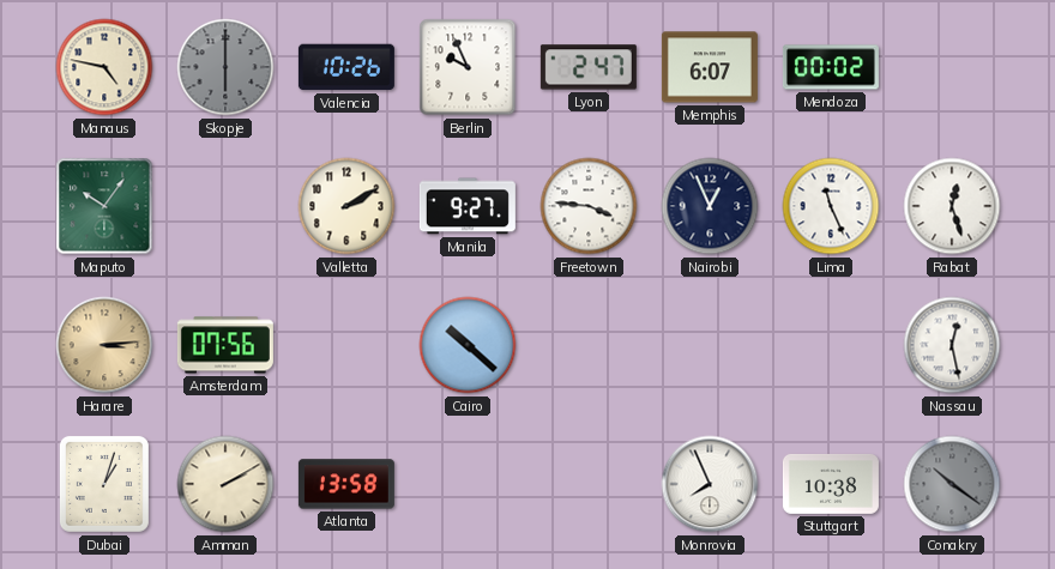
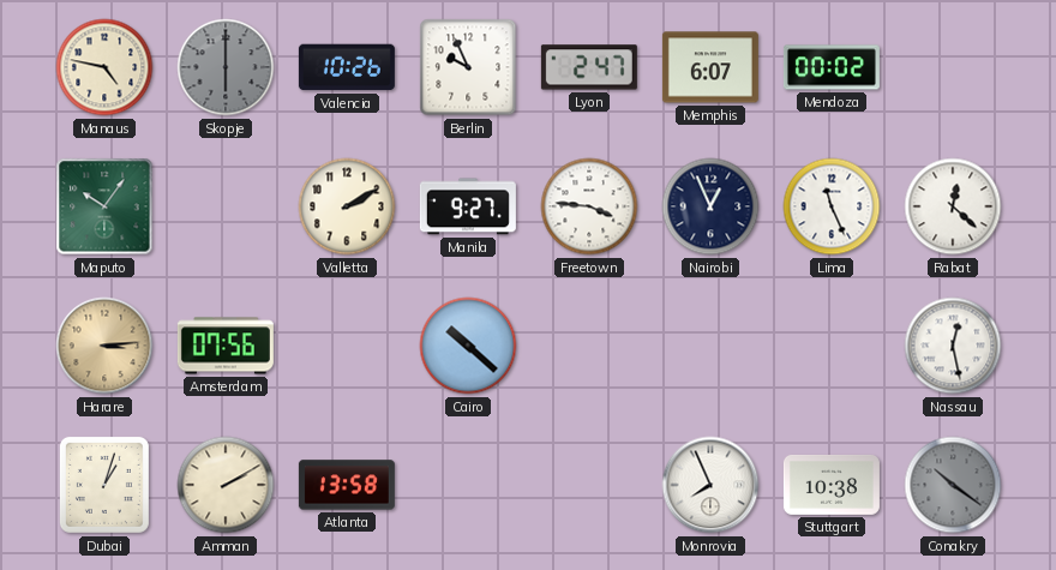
Rabat: 12:27 -> 12:22 (953, 206)
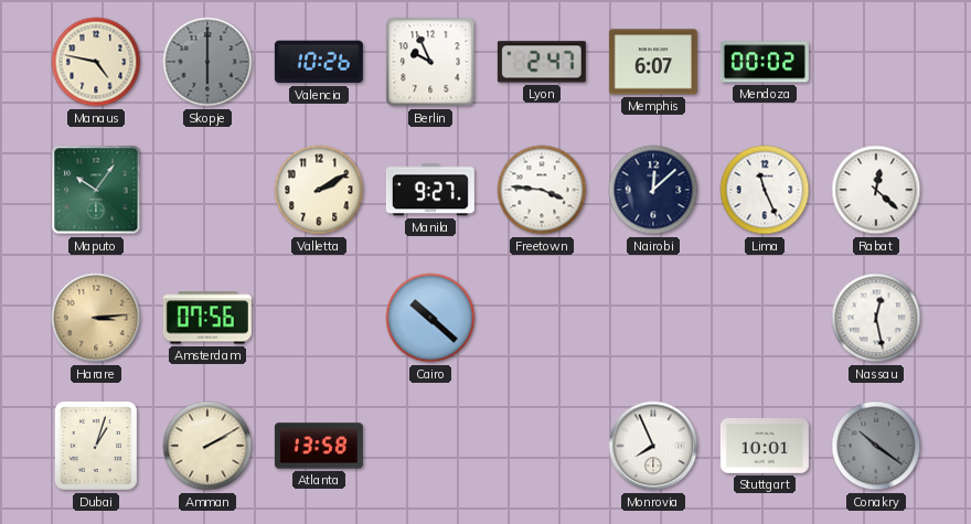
Nairobi: 12:56 -> 12:08 (653, 190)
Stuttgart: 10:38 -> 10:01 (765, 446)
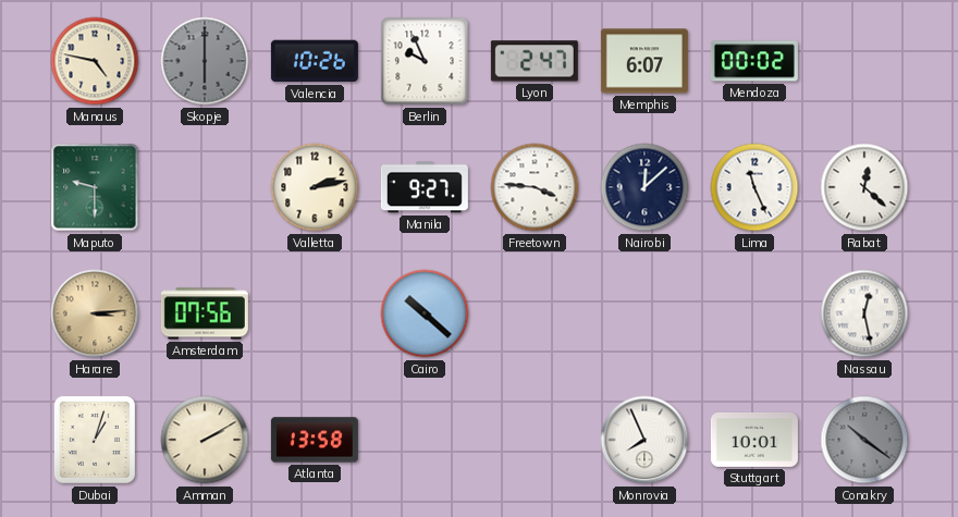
Maputo: 10:06 -> 9:30 (95, 187)
Valletta: 2:10 -> 2:13 (315, 187)
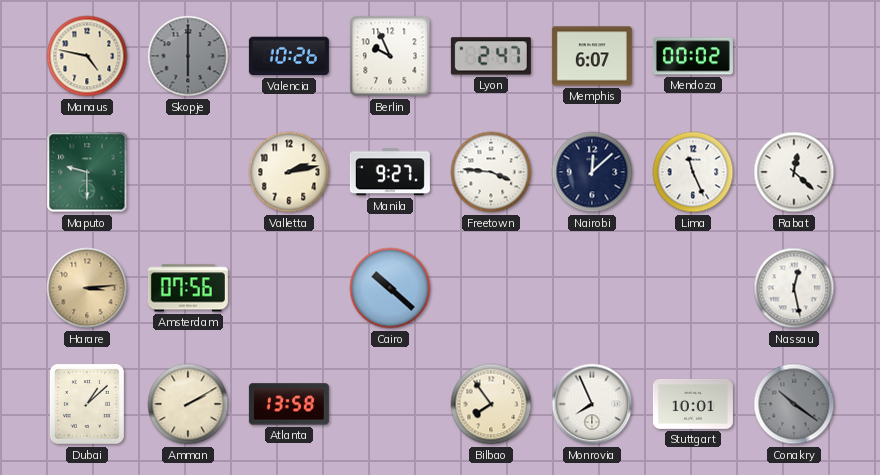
Dubai: 1:03 -> 1:08 (87, 404)
Bilbao: none -> 7:54 (491, 404)
